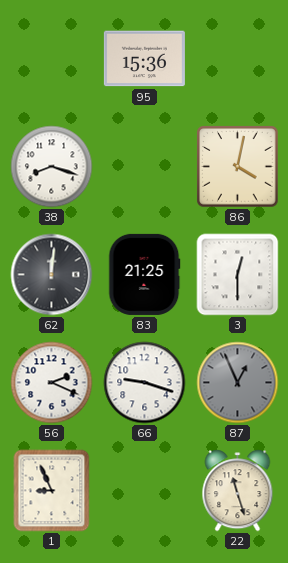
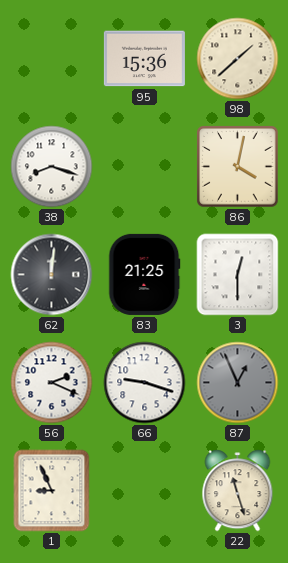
98: none -> 1:38 (238, 59)
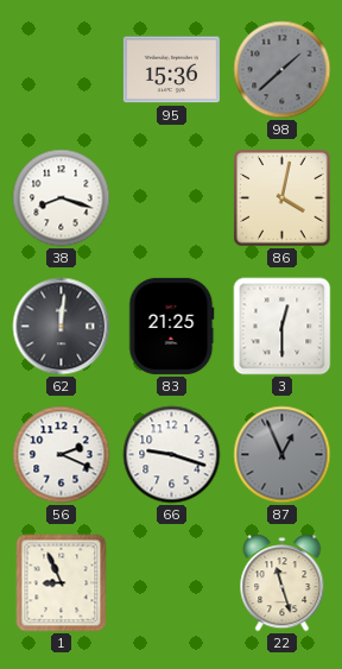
98 dial: cream -> grey (283, 70)
